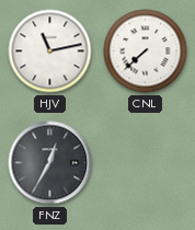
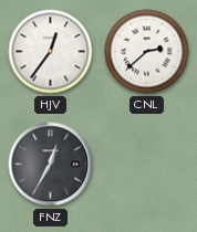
HJV: 11:13 -> 12:36 (51, 52)
CNL: 7:38 -> 2:38 (147, 52)
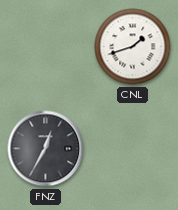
HJV: 12:36 -> none (51, 52)
CNL: 2:38 -> 1:42 (133, 47)
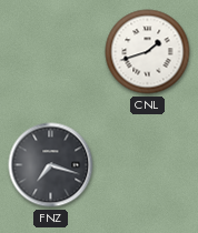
FNZ: 12:35 -> 7:18 (51, 165)
